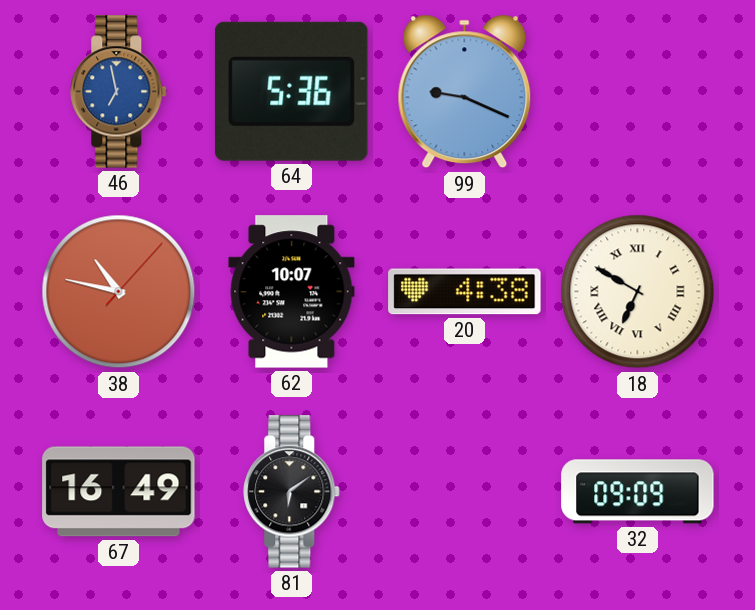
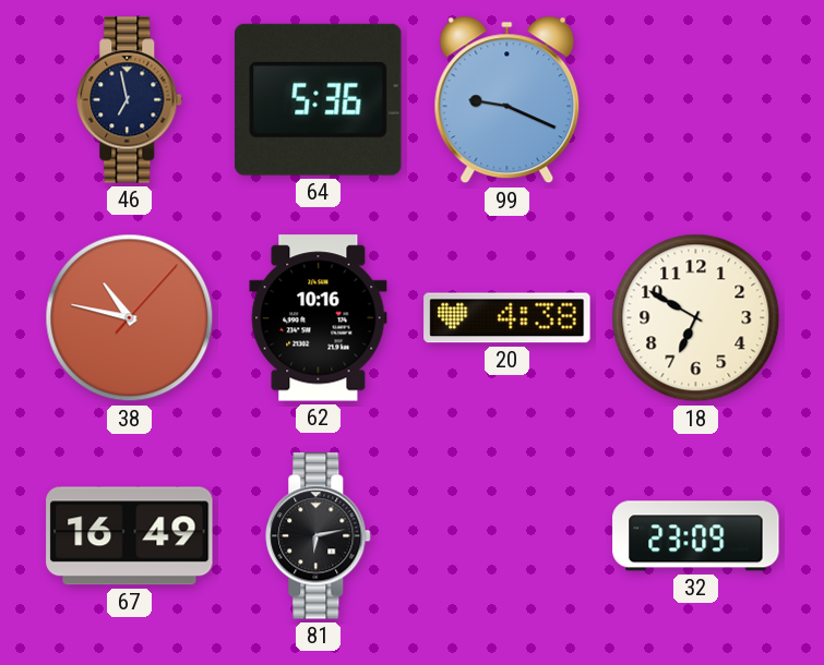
46 dial: blue -> navy (130, 100)
62: 10:07 -> 10:16 (319, 318)
18 numerals: Roman -> Arabic (696, 318)
81: 6:09 -> 6:13 (319, 536)
32: 09:09 -> 23:09 (696, 536)
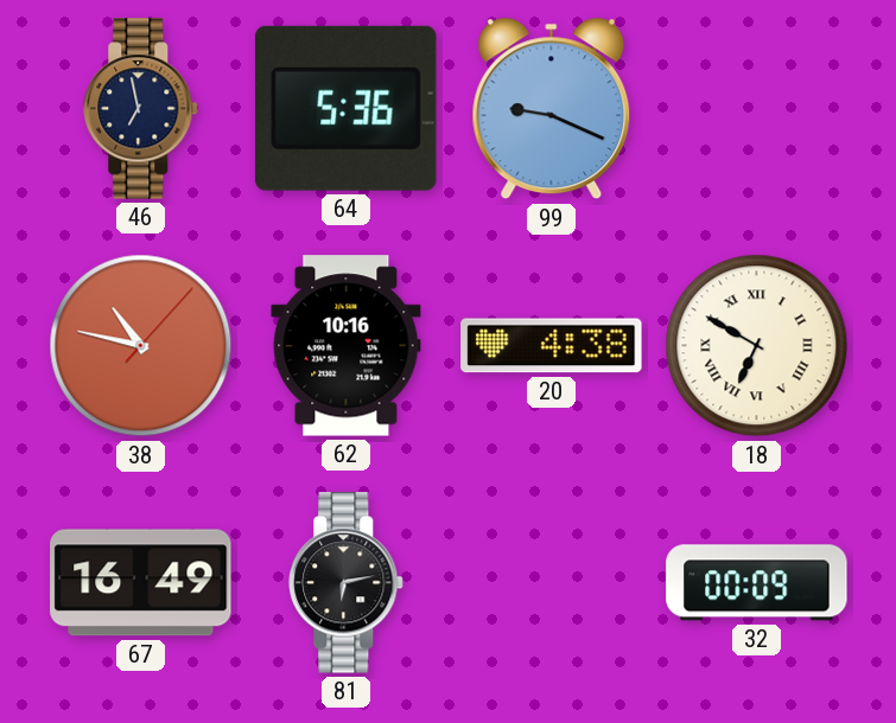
18 numerals: Arabic -> Roman (757, 346)
32: 23:09 -> 00:09 (757, 583)
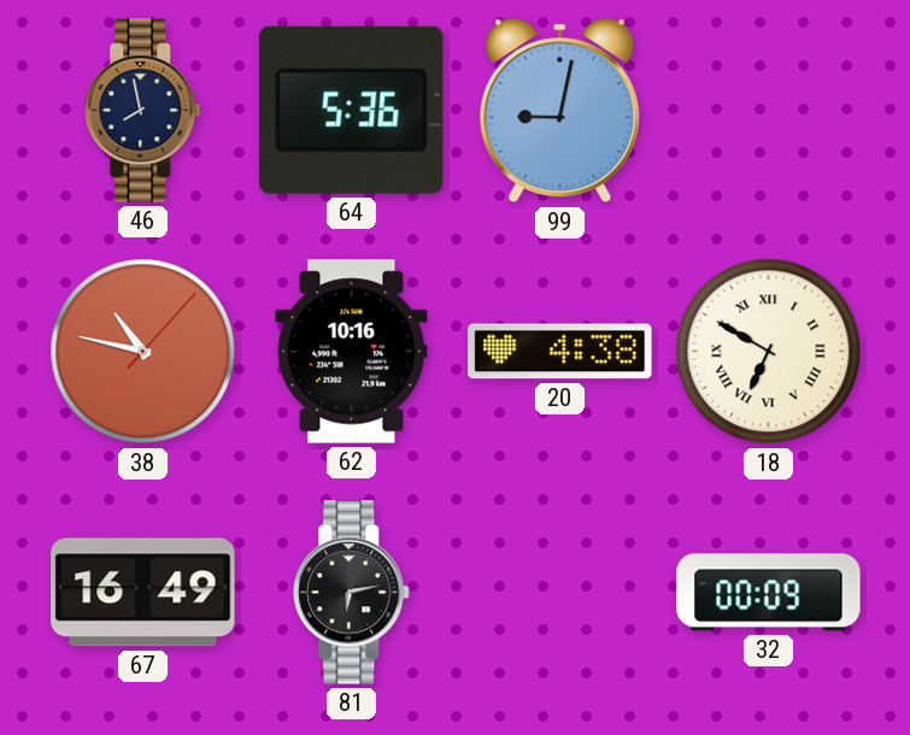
46: 6:58 -> 7:58 (143, 111)
99: 9:19 -> 9:02 (560, 111)
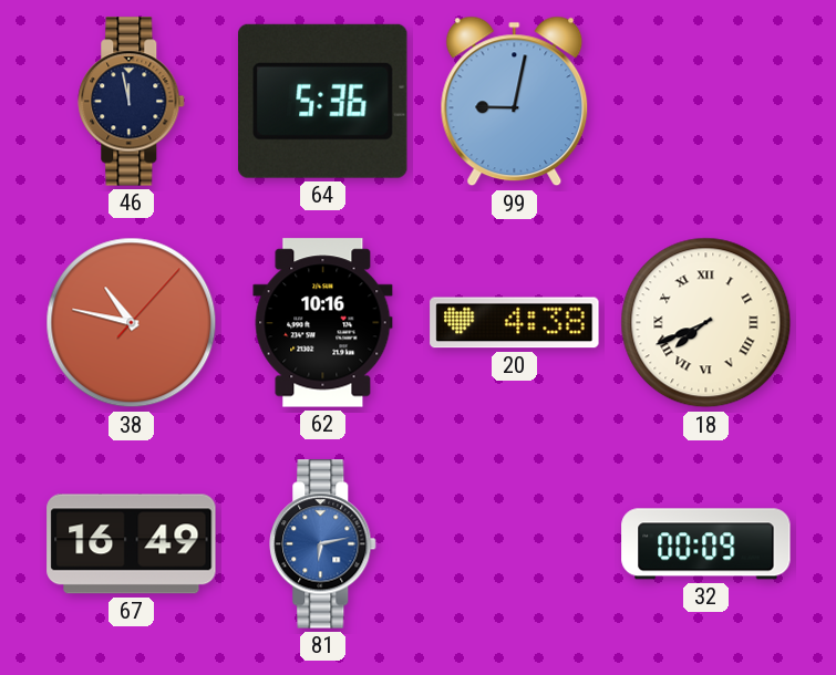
46: 7:58 -> 11:58 (132, 102)
18: 6:50 -> 7:41 (706, 323)
81 dial: black -> blue (323, 544)
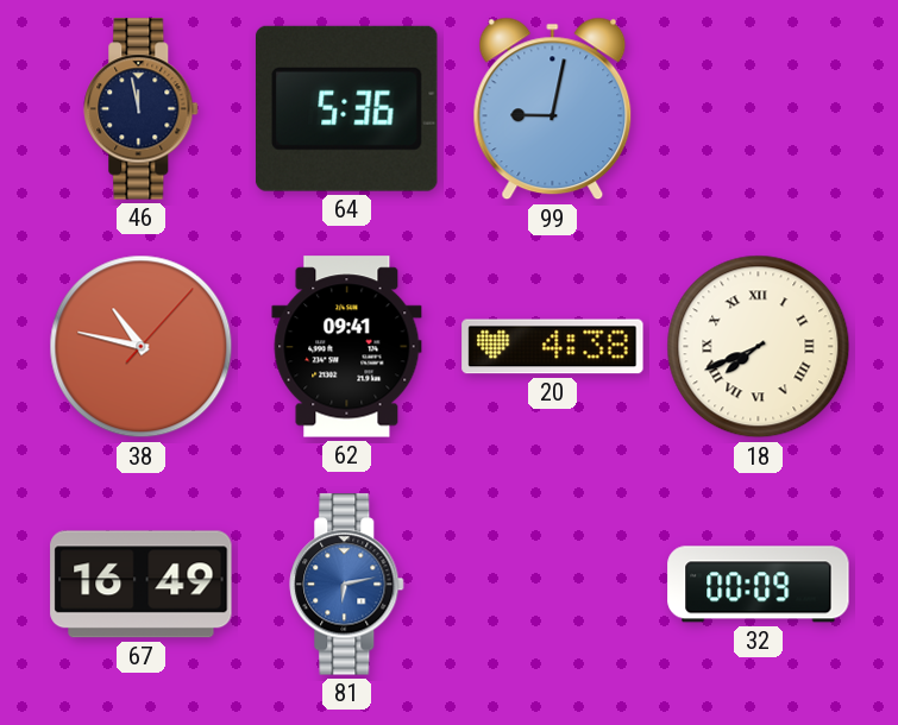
62: 10:16 -> 09:41 (347, 347)
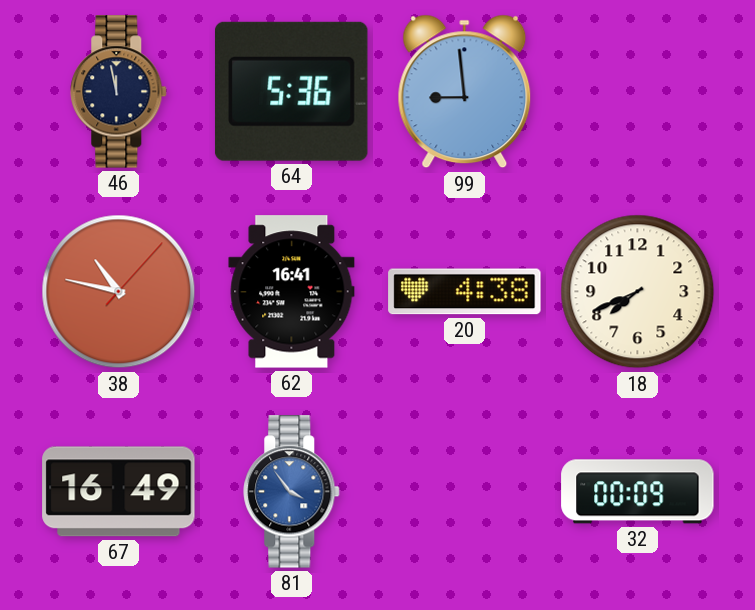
99: 9:02 -> 8:59 (465, 92)
62: 09:41 -> 16:41 (292, 292)
18 numerals: Roman -> Arabic (638, 292)
81: 6:13 -> 3:54 (292, 492)
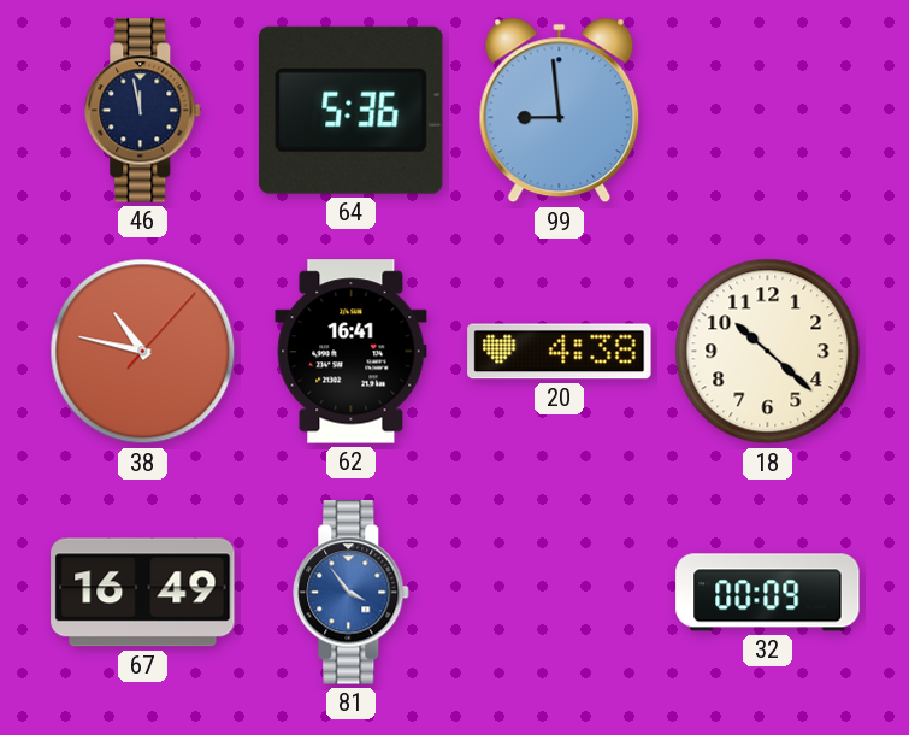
18: 7:41 -> 10:22 (768, 352)
